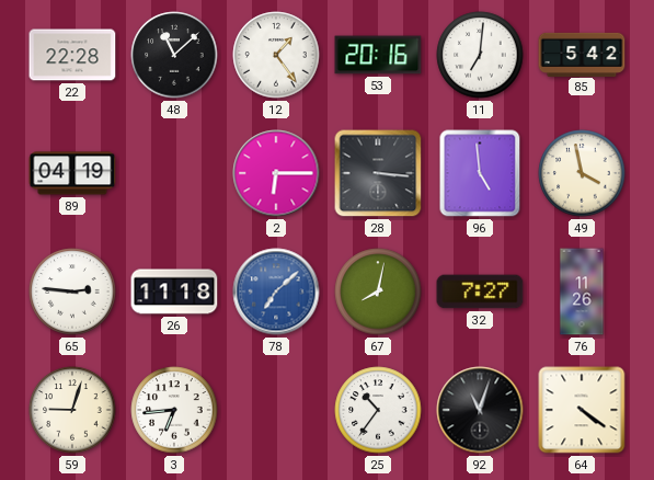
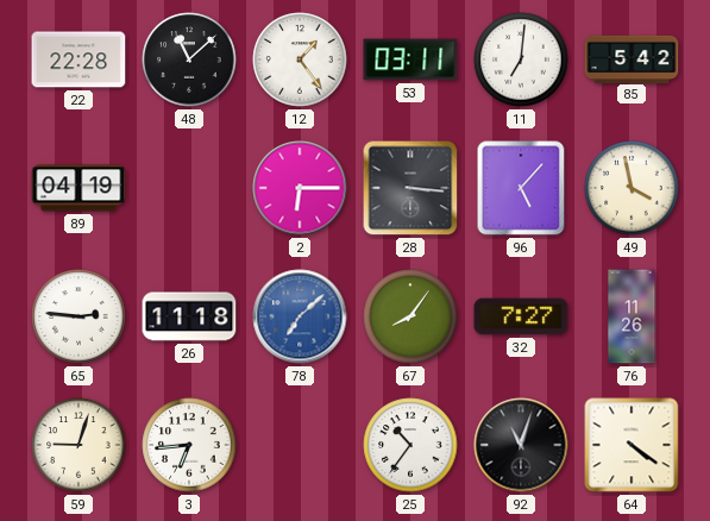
53: 20:16 -> 03:11 (410, 59)
96: 4:59 -> 5:07 (521, 188)
67: 8:02 -> 8:06 (410, 316)
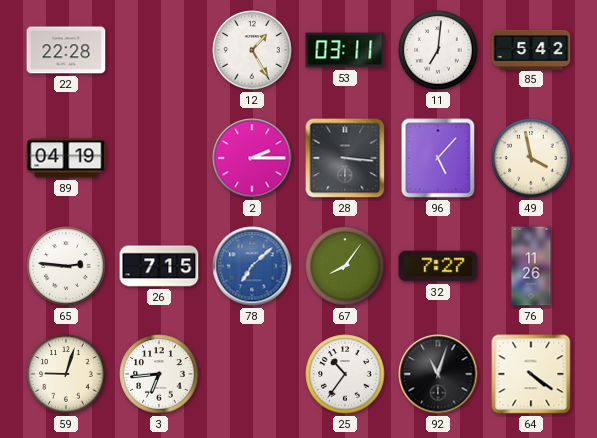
48: 11:08 -> none (189, 59)
12: 1:24 -> 1:25 (252, 50)
2: 6:15 -> 2:15 (252, 158)
26: 11:18 -> 7:15 (159, 266)
